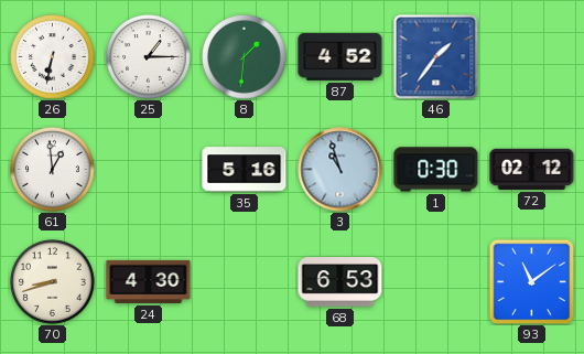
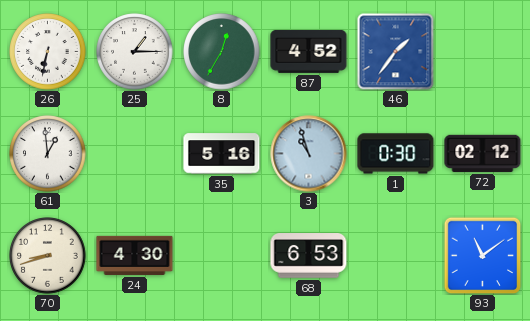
8: 1:31 -> 12:35 (222, 52)
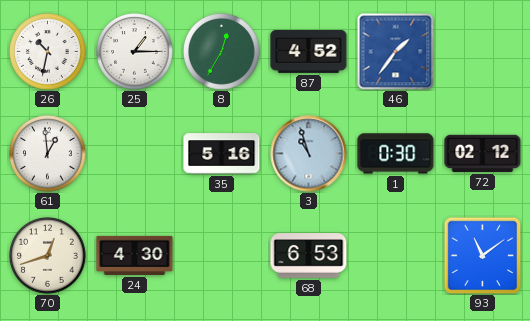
26: 6:32 -> 10:32 (48, 52)
70: 8:42 -> 12:42 (48, 256)
